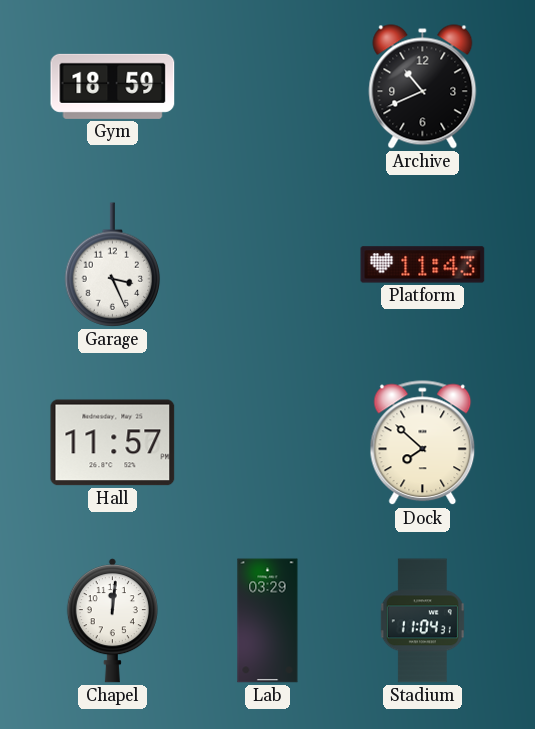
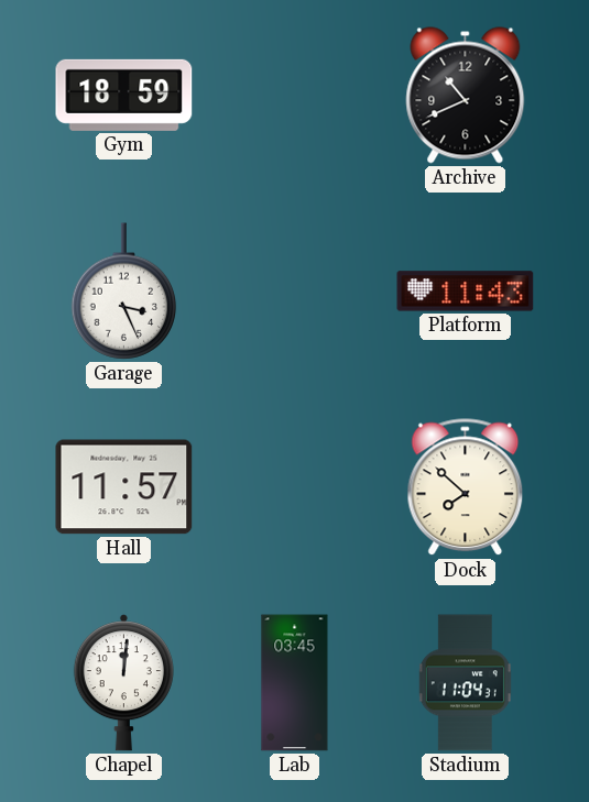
Lab: 03:29 -> 03:45 (295, 683)
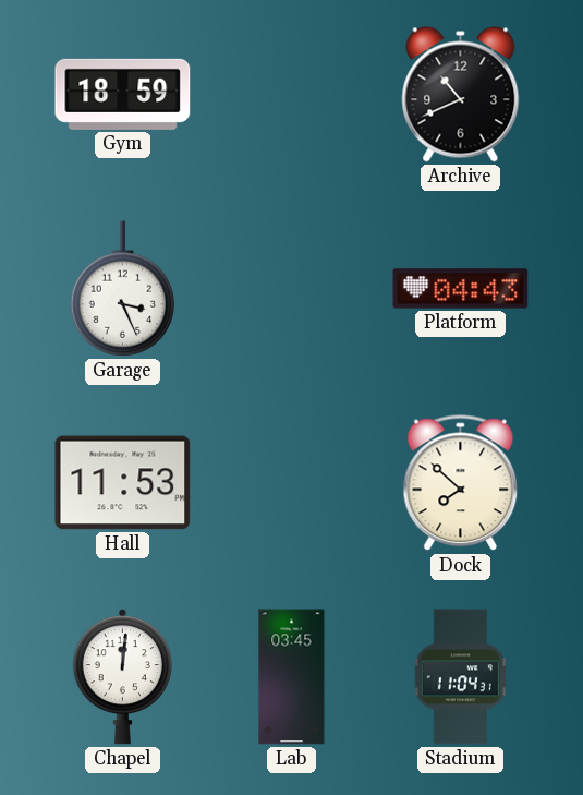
Platform: 11:43 -> 04:43 (461, 289)
Hall: 11:57 -> 11:53 (123, 483)
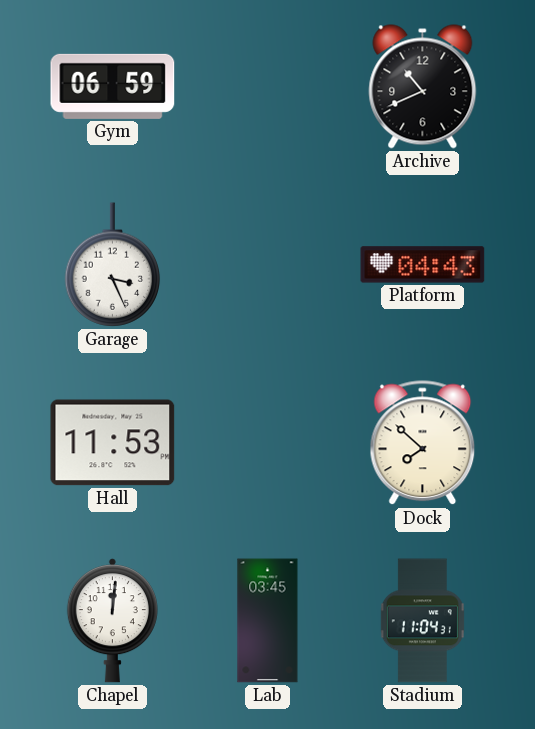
Gym: 18:59 -> 06:59 (113, 86)
